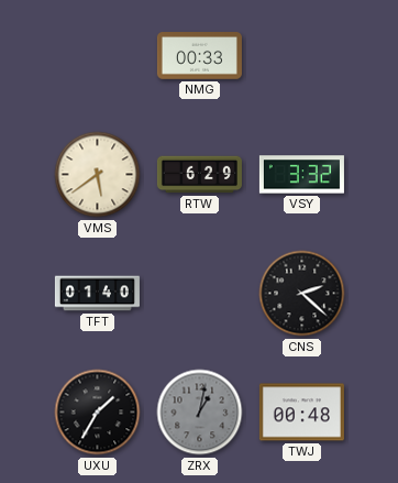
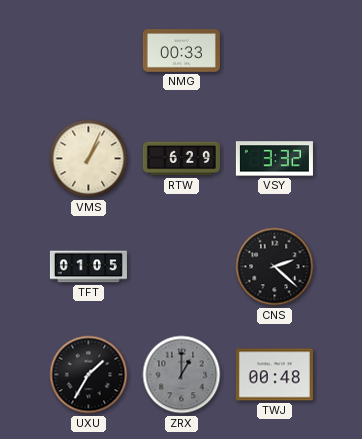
VMS: 5:39 -> 1:04 (89, 159)
TFT: 01:40 -> 01:05 (88, 267)
ZRX: 1:02 -> 1:00 (182, 375)
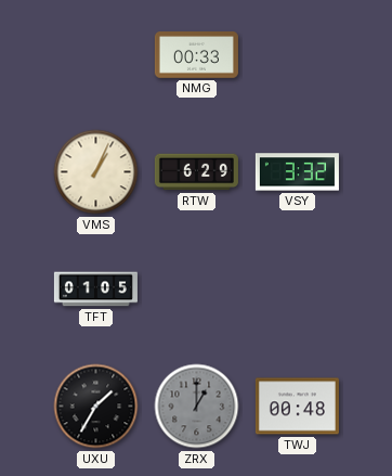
CNS: 2:22 -> none (275, 267)
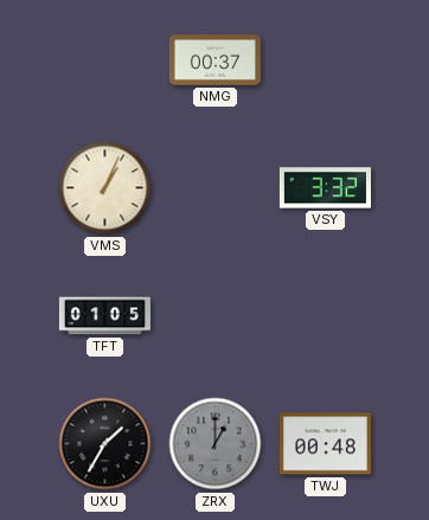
NMG: 00:33 -> 00:37 (214, 60)
RTW: 6:29 -> none (196, 172)
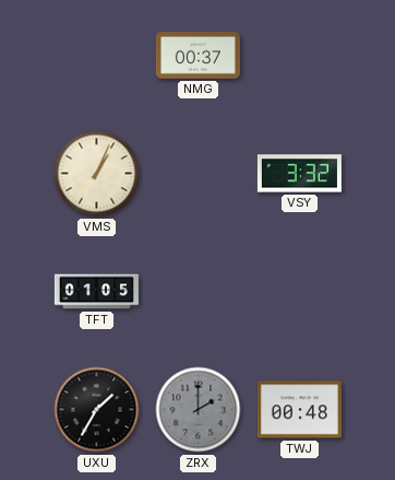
ZRX: 1:00 -> 2:00 (199, 410)
